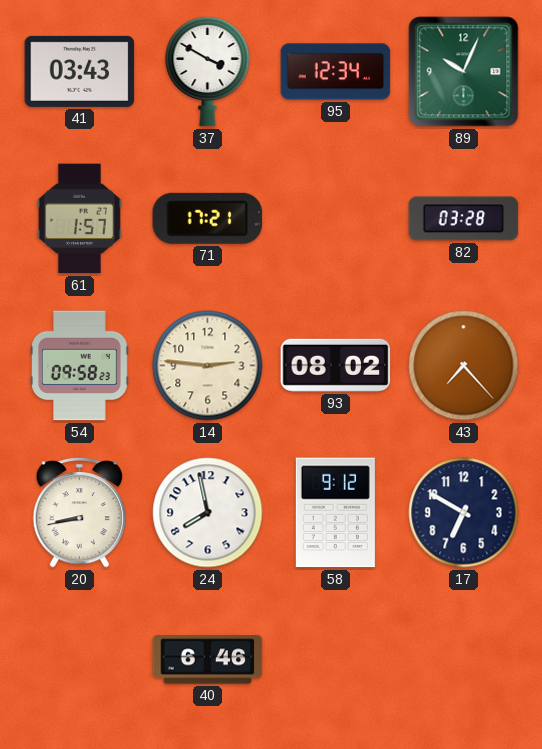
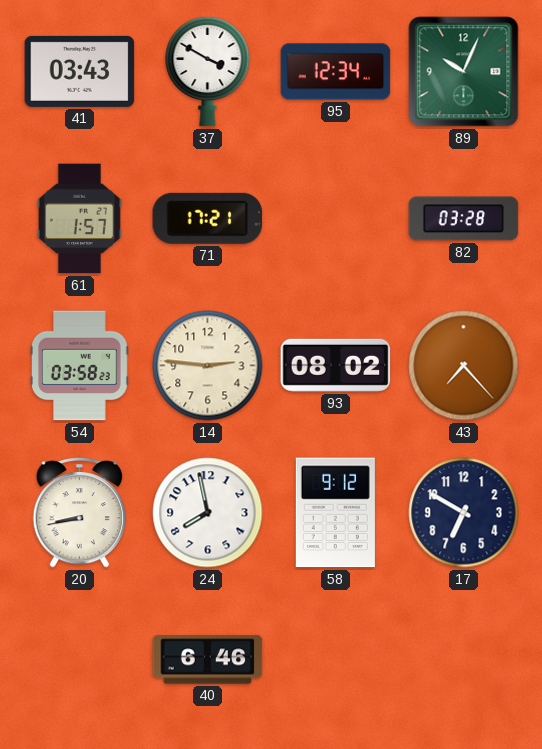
54: 09:58 -> 03:58 (80, 366)
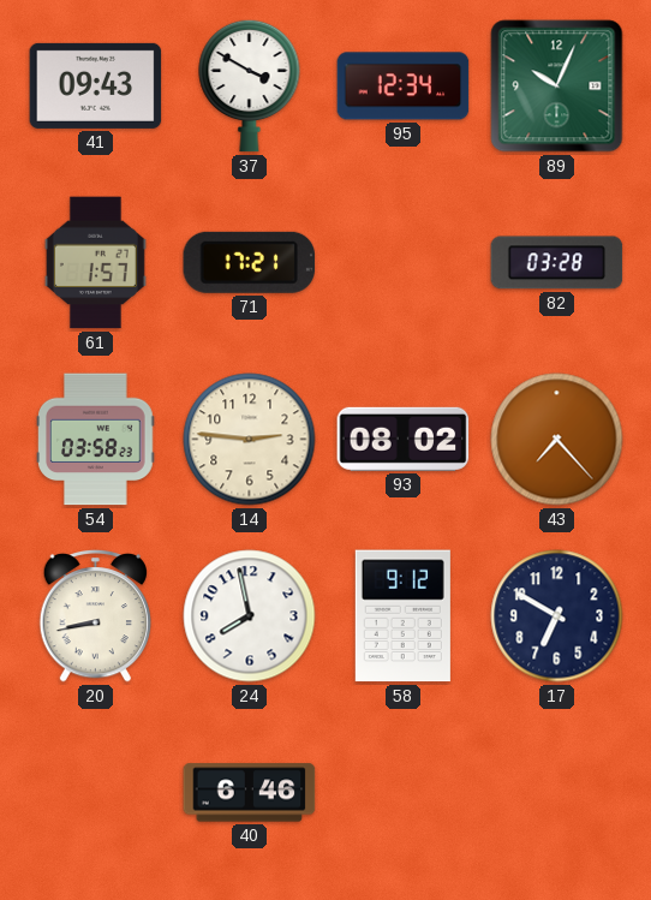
41: 03:43 -> 09:43 (96, 85)
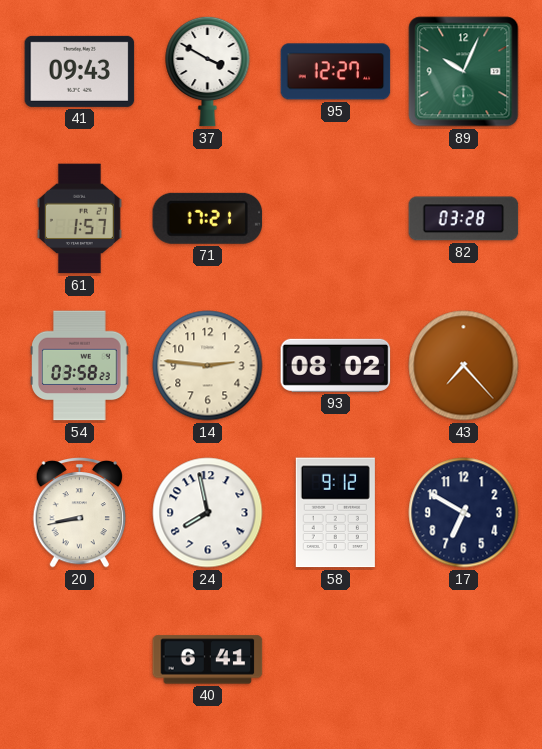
95: 12:34 -> 12:27 (336, 72)
40: 6:46 -> 6:41 (208, 660)
